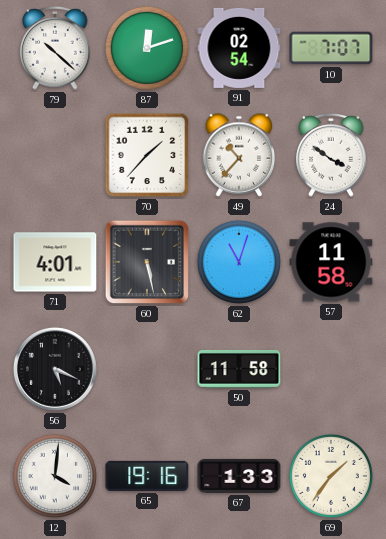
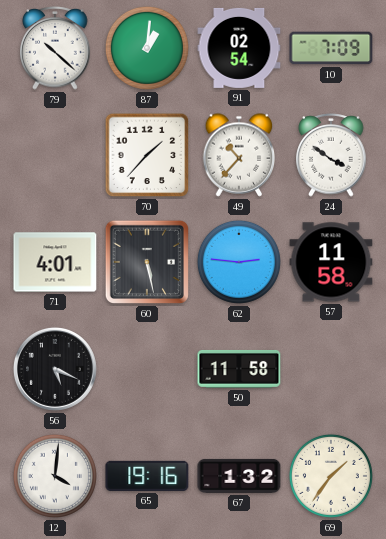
87: 12:12 -> 1:01 (147, 48)
10: 7:07 -> 7:09 (331, 48)
62: 11:03 -> 2:46 (239, 262)
67: 1:33 -> 1:32 (239, 476)
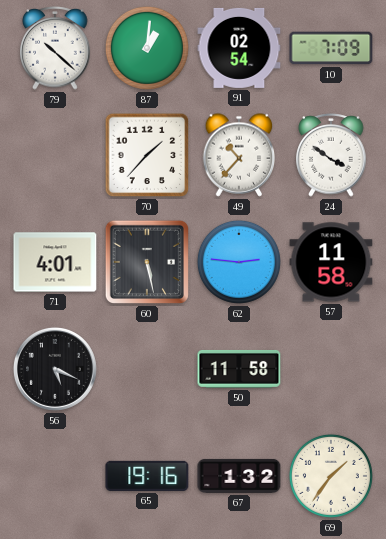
12: 4:01 -> none (55, 476)
